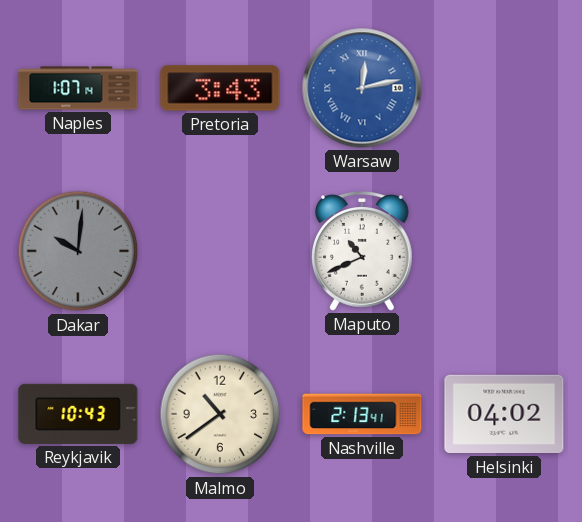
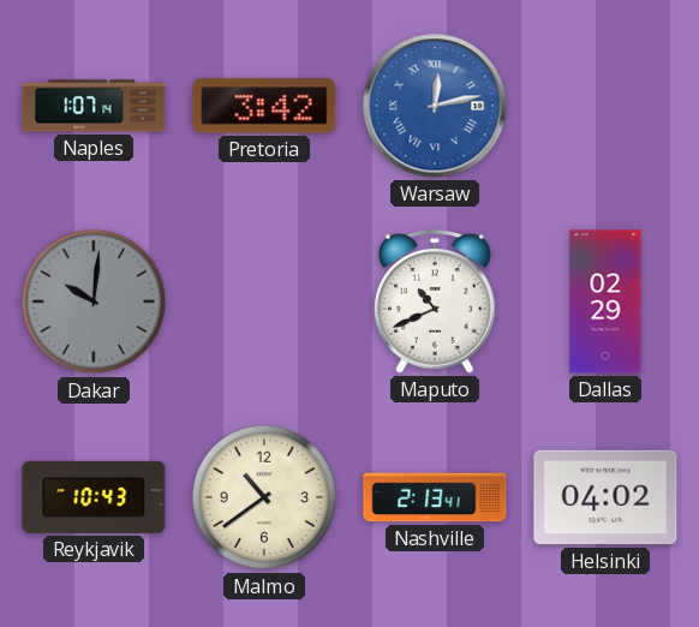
Pretoria: 3:43 -> 3:42 (264, 106)
Dallas: none -> 02:29 (605, 301)
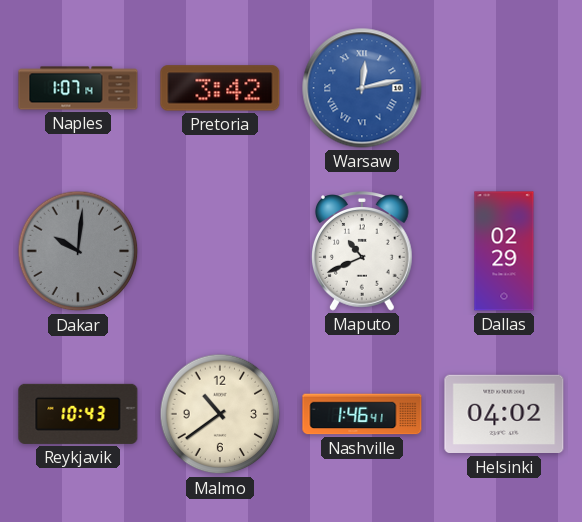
Nashville: 2:13 -> 1:46 (362, 414)
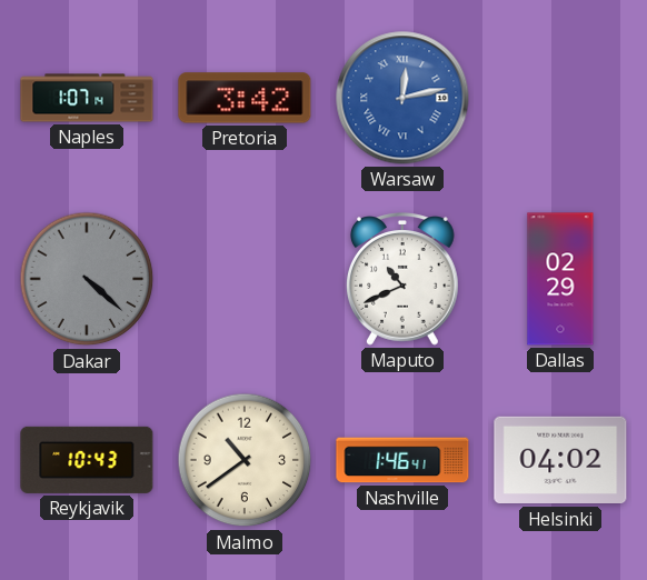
Dakar: 10:01 -> 4:22 (87, 279)
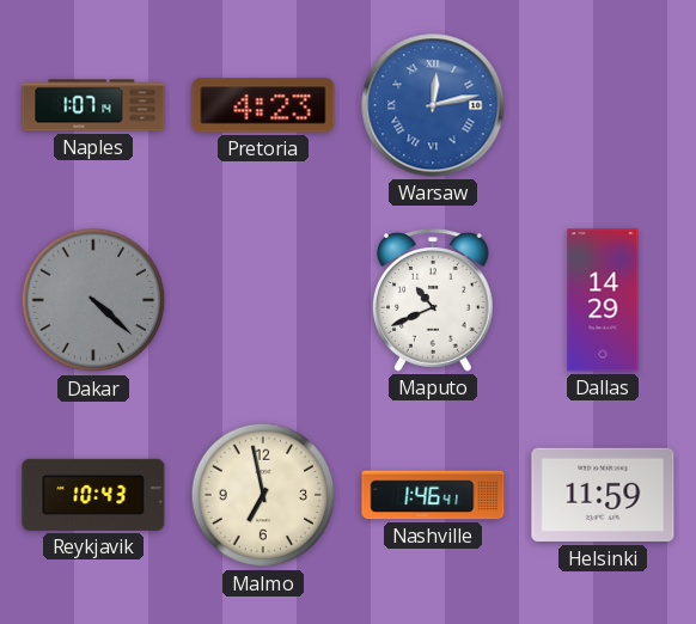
Pretoria: 3:42 -> 4:23 (263, 105)
Dallas: 02:29 -> 14:29 (603, 300)
Malmo: 10:39 -> 6:58 (263, 495)
Helsinki: 04:02 -> 11:59 (603, 495)
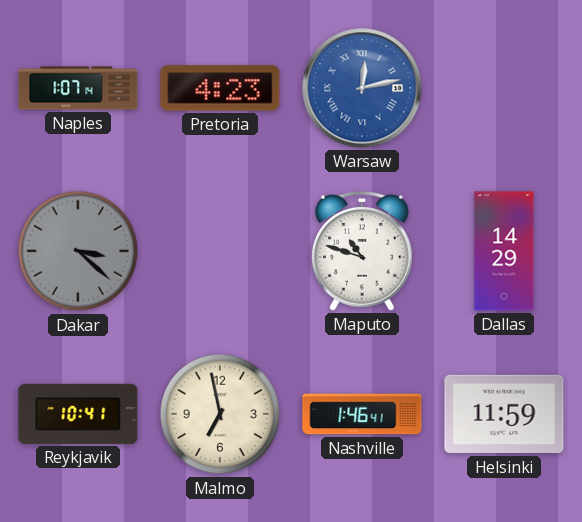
Dakar: 4:22 -> 3:22 (78, 251)
Maputo: 10:41 -> 10:48 (362, 251)
Reykjavik: 10:43 -> 10:41 (78, 414)
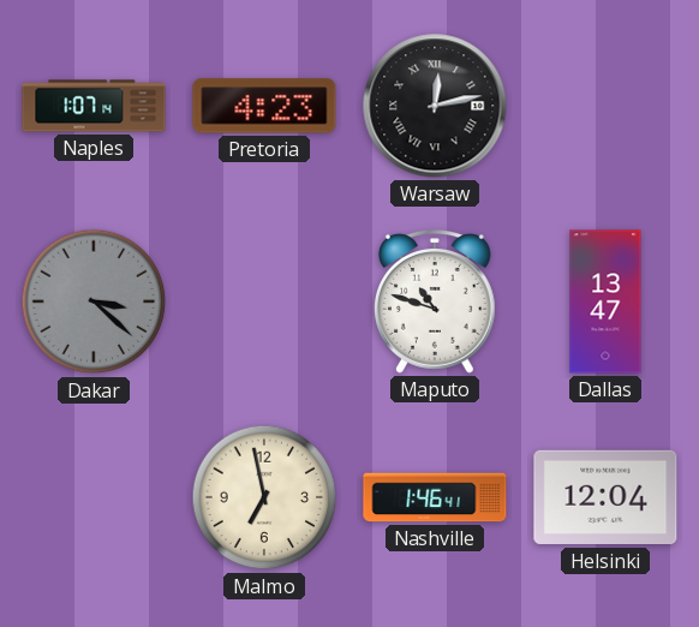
Warsaw dial: blue -> black (435, 106)
Dallas: 14:29 -> 13:47 (605, 301)
Reykjavik: 10:41 -> none (78, 414)
Helsinki: 11:59 -> 12:04 (605, 497)
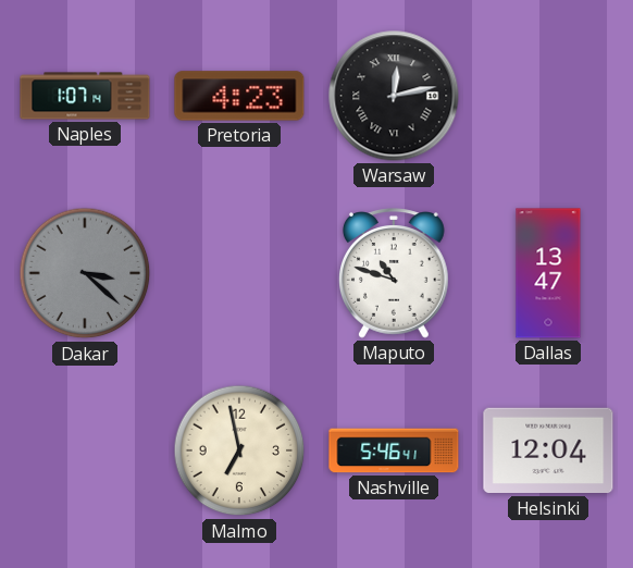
Nashville: 1:46 -> 5:46 (394, 450)
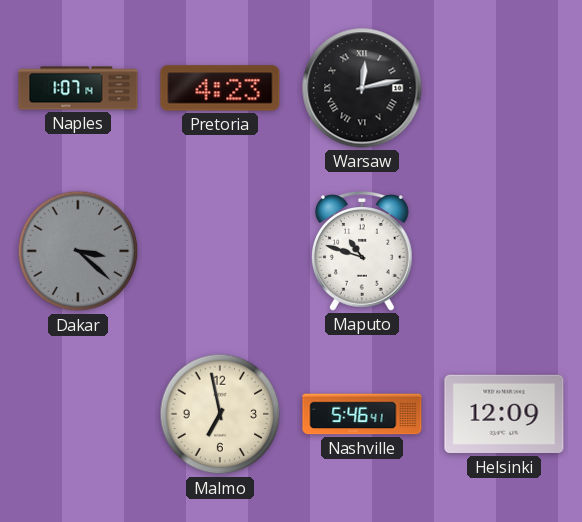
Dallas: 13:47 -> none (548, 273)
Helsinki: 12:04 -> 12:09 (504, 414)
